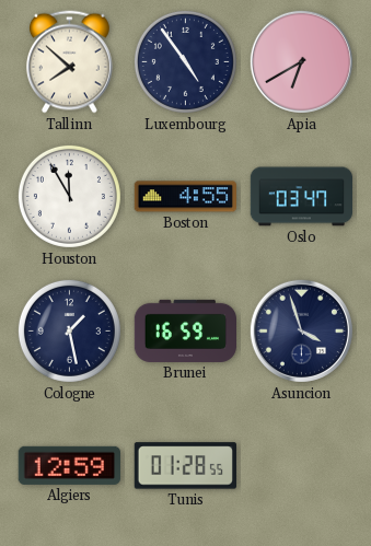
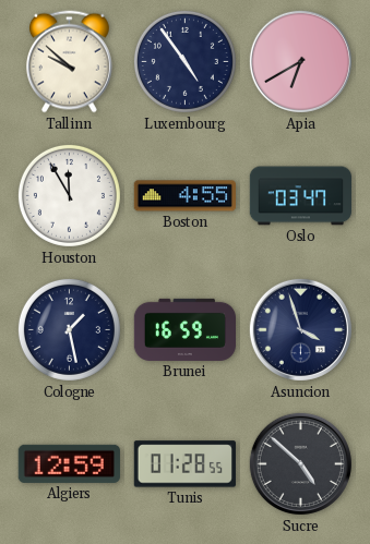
Tallinn: 7:52 -> 9:52 (69, 62)
Sucre: none -> 4:52 (300, 463)
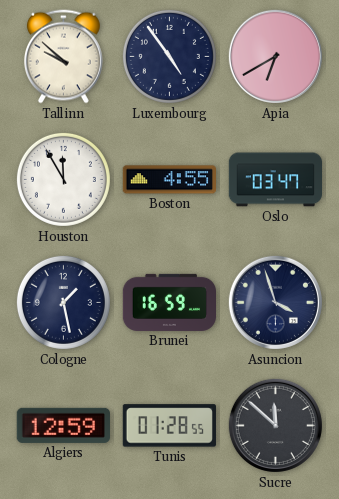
Sucre: 4:52 -> 11:52 (275, 425)
